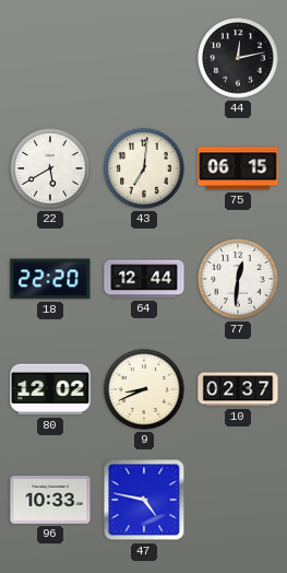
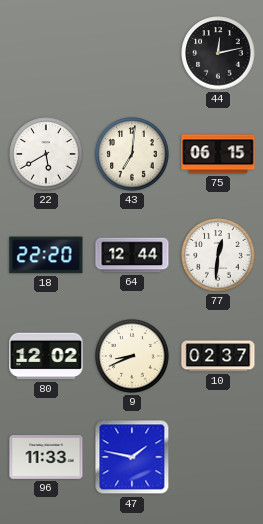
96: 10:33 -> 11:33 (46, 458)
47: 4:47 -> 1:47 (132, 457)
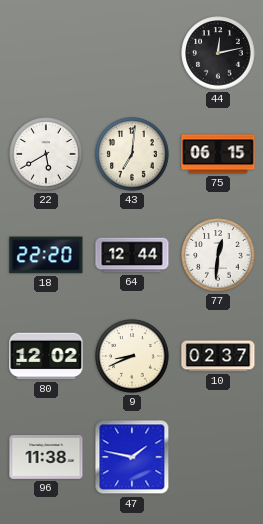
96: 11:33 -> 11:38 (46, 458)
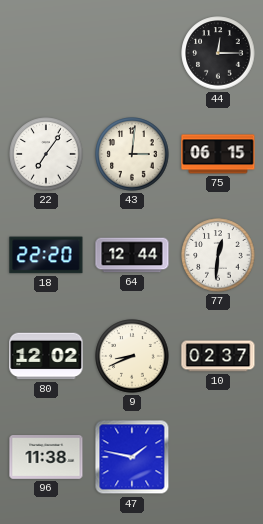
44: 12:13 -> 12:15 (218, 53)
22: 5:40 -> 7:06 (46, 154)
43: 7:01 -> 3:01 (132, 154)
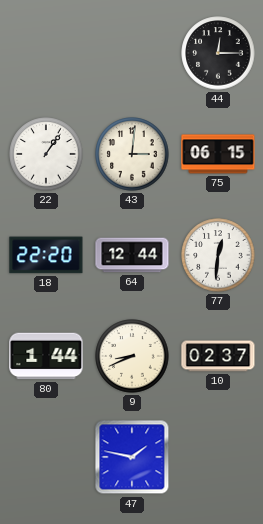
22: 7:06 -> 1:06 (46, 154)
80: 12:02 -> 1:44 (46, 356)
96: 11:38 -> none (46, 458)
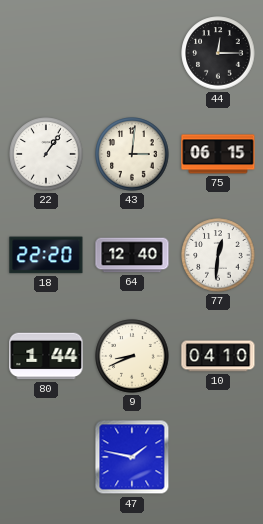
64: 12:44 -> 12:40 (132, 255)
10: 02:37 -> 04:10 (218, 356)
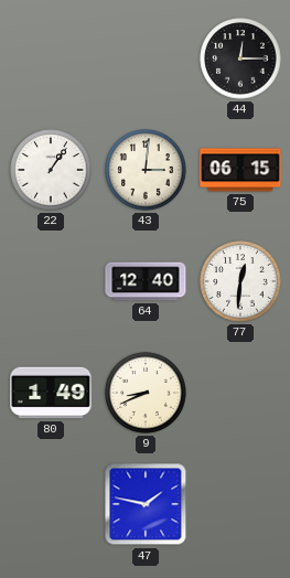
18: 22:20 -> none (46, 255)
80: 1:44 -> 1:49 (51, 393)
10: 04:10 -> none (218, 356)
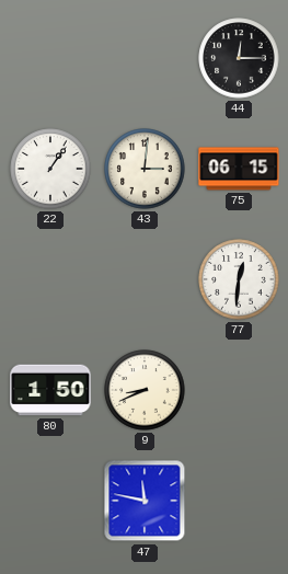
64: 12:40 -> none (146, 281)
80: 1:49 -> 1:50 (50, 390)
47: 1:47 -> 11:47 (145, 501)
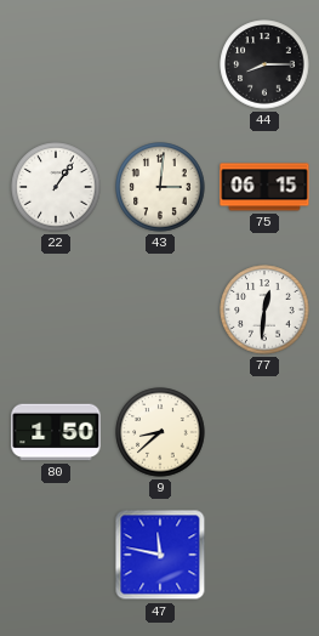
44: 12:15 -> 8:15 (264, 64)
9: 8:41 -> 8:38 (160, 432)
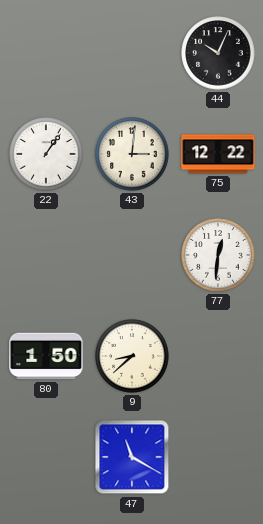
44: 8:15 -> 10:04 (218, 53)
75: 06:15 -> 12:22 (218, 154)
47: 11:47 -> 11:20 (132, 457)
